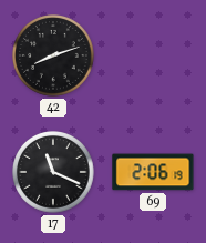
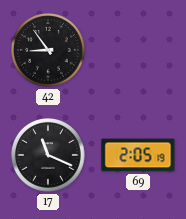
42: 8:12 -> 8:54 (49, 51)
69: 2:06 -> 2:05 (138, 155)
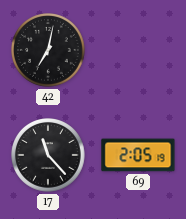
42: 8:54 -> 7:02 (49, 51)
17: 11:19 -> 11:23 (49, 156)
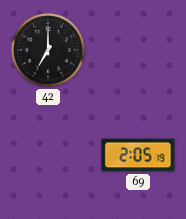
42: 7:02 -> 7:00 (49, 51)
17: 11:23 -> none (49, 156)
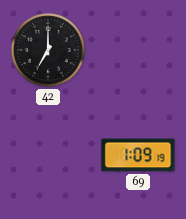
69: 2:05 -> 1:09 (138, 155)
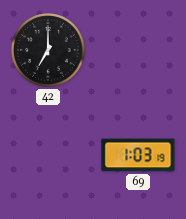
69: 1:09 -> 1:03 (138, 155)
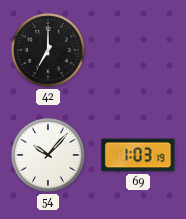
54: none -> 10:07 (49, 156)
